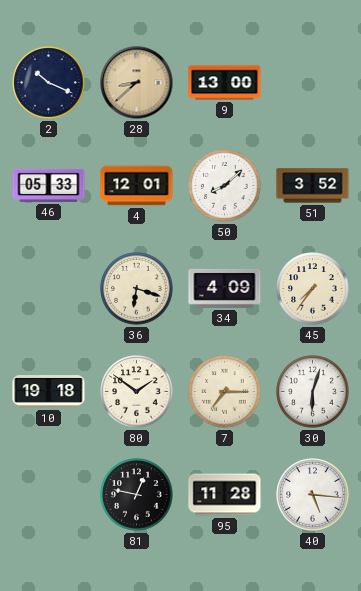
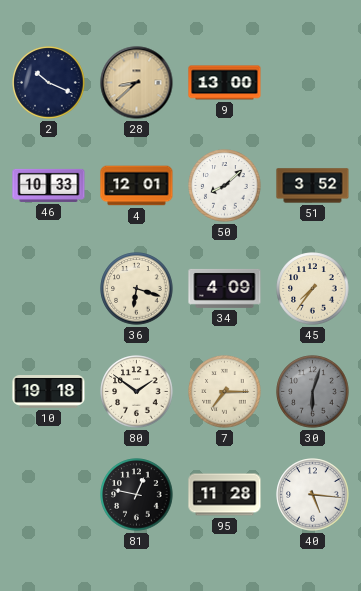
46: 05:33 -> 10:33 (49, 185)
30 dial: white -> grey (313, 392)
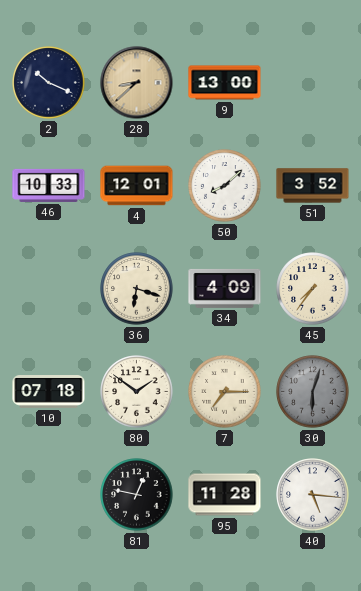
10: 19:18 -> 07:18 (49, 392)
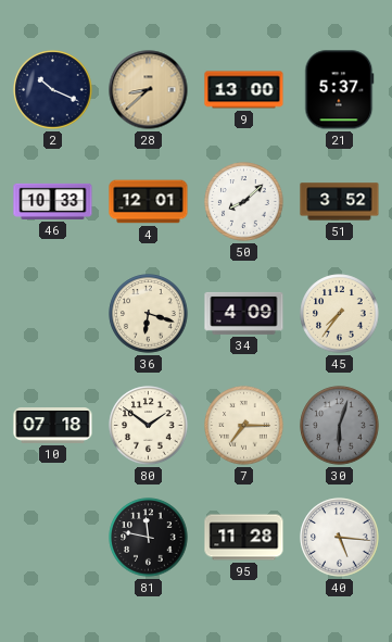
21: none -> 5:37 (340, 90)
81: 12:47 -> 11:47 (149, 538)
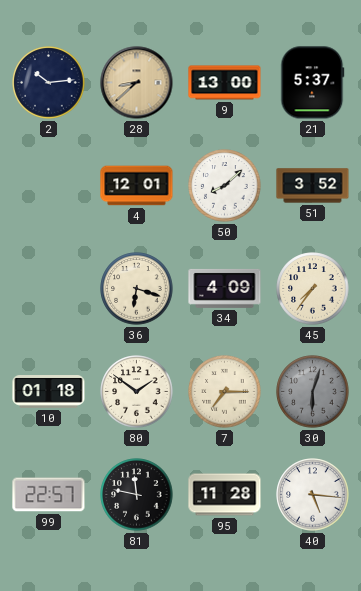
2: 10:19 -> 10:14 (49, 83)
46: 10:33 -> none (53, 201)
10: 07:18 -> 01:18 (49, 392)
99: none -> 22:57 (49, 495)
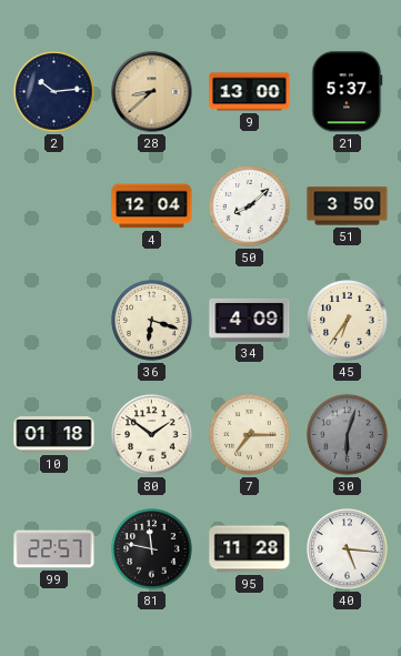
4: 12:01 -> 12:04 (152, 206)
51: 3:52 -> 3:50 (348, 206)
45: 7:36 -> 6:36 (348, 321)
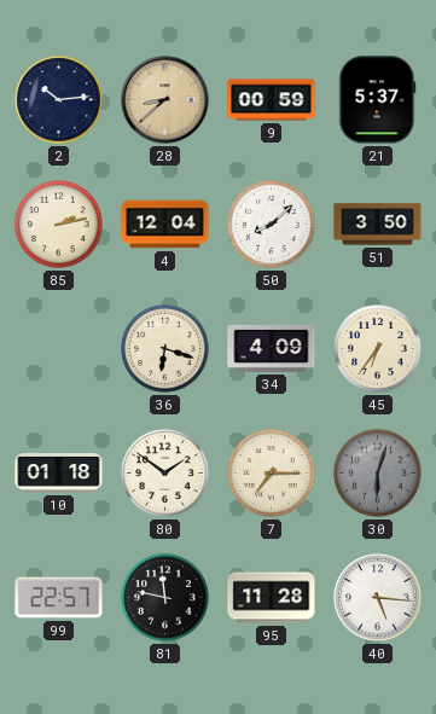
9: 13:00 -> 00:59 (272, 100)
85: none -> 2:13 (59, 225)
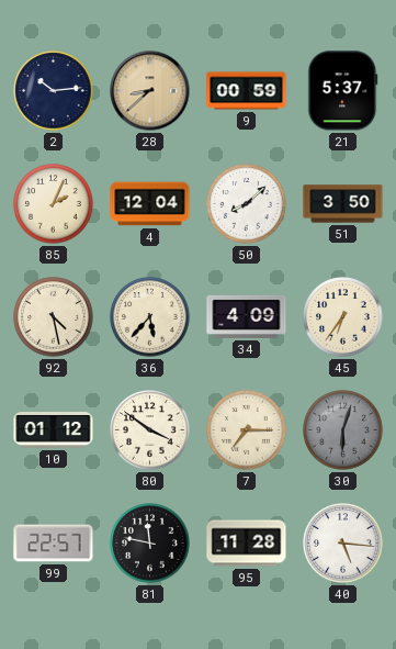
85: 2:13 -> 2:04 (54, 204)
92: none -> 4:28 (54, 317)
36: 6:18 -> 5:37 (150, 317)
10: 01:18 -> 01:12 (54, 430)
80: 1:51 -> 3:51 (150, 430)
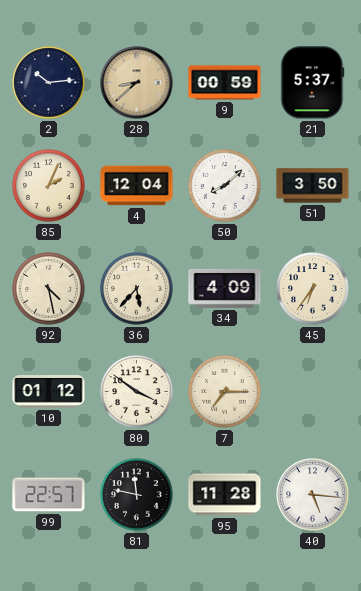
30: 6:03 -> none (343, 430)
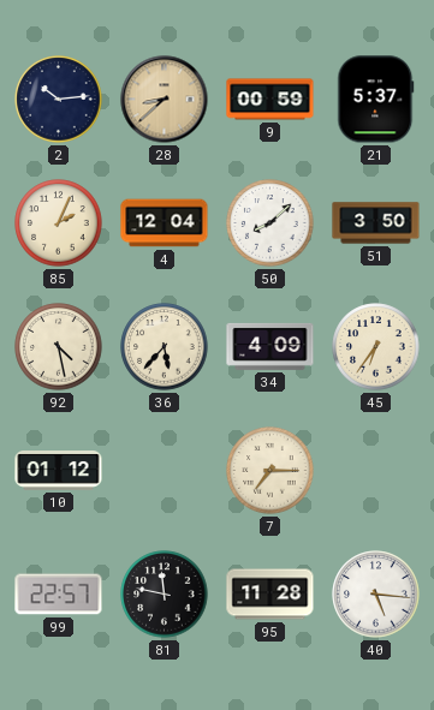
80: 3:51 -> none (137, 392)
